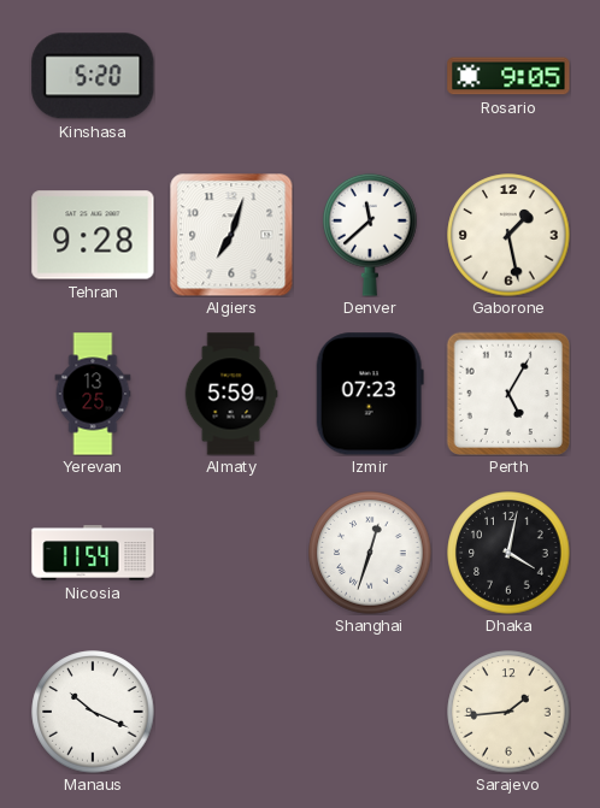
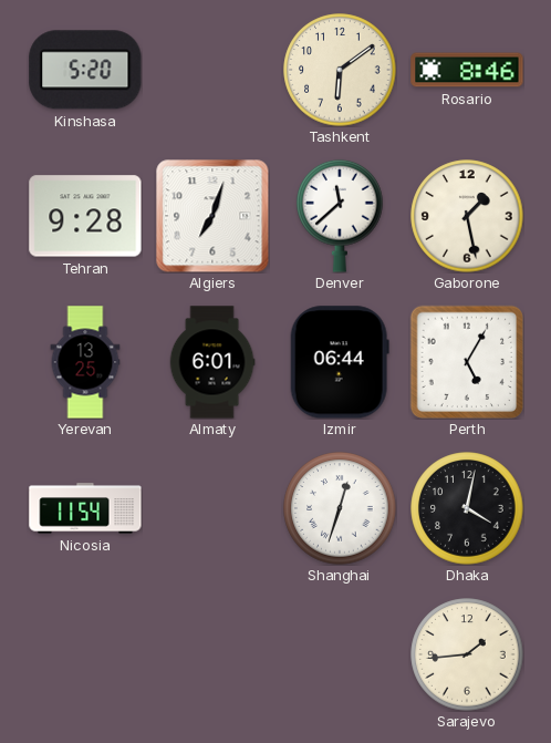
Tashkent: none -> 6:09 (340, 70)
Rosario: 9:05 -> 8:46 (467, 70)
Almaty: 5:59 -> 6:01 (212, 362)
Izmir: 07:23 -> 06:44 (340, 362)
Manaus: 10:19 -> none (93, 712)
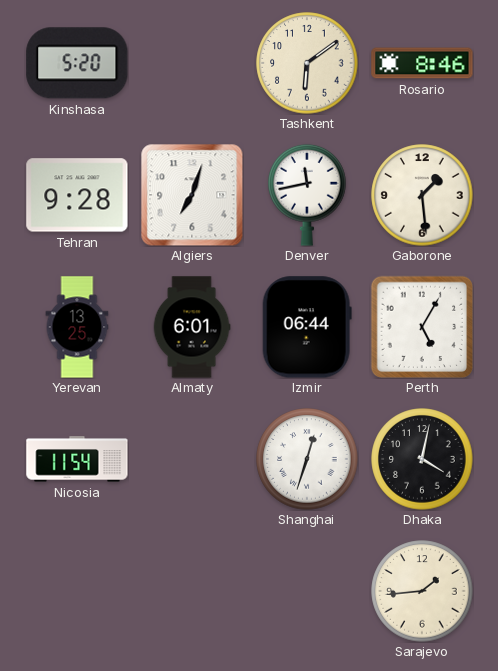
Denver: 11:38 -> 11:43 (307, 195)
Gaborone: 1:28 -> 1:29 (422, 195)
